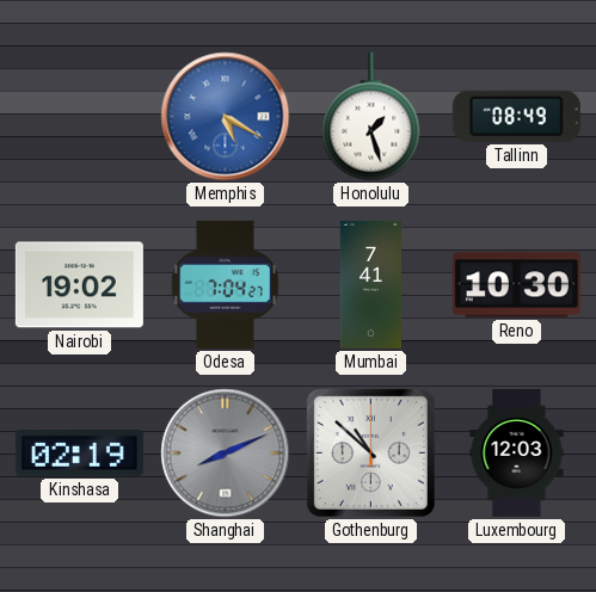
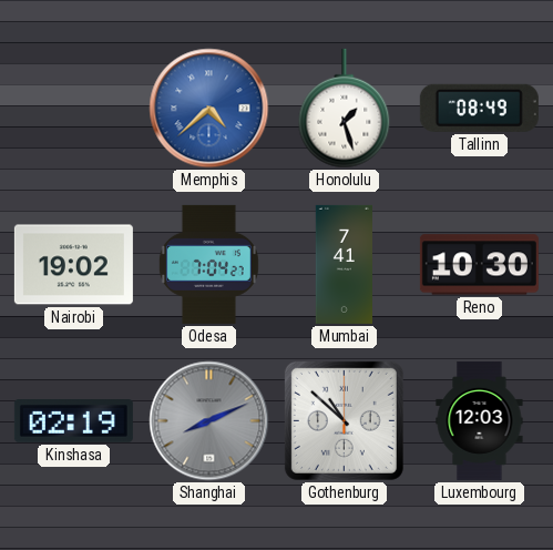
Memphis: 5:20 -> 4:38 (209, 109)
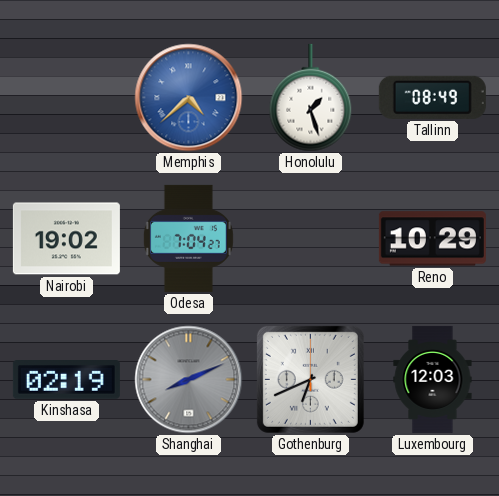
Mumbai: 7:41 -> none (344, 264)
Reno: 10:30 -> 10:29 (432, 239)
Gothenburg: 10:52 -> 6:41 (310, 379)
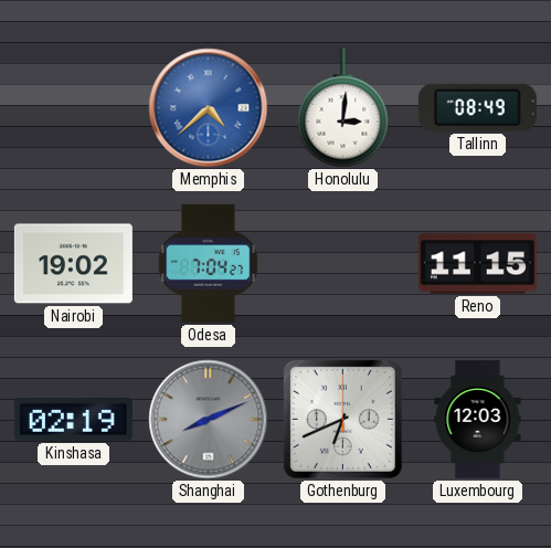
Honolulu: 1:27 -> 3:01 (343, 108)
Reno: 10:29 -> 11:15 (477, 264)
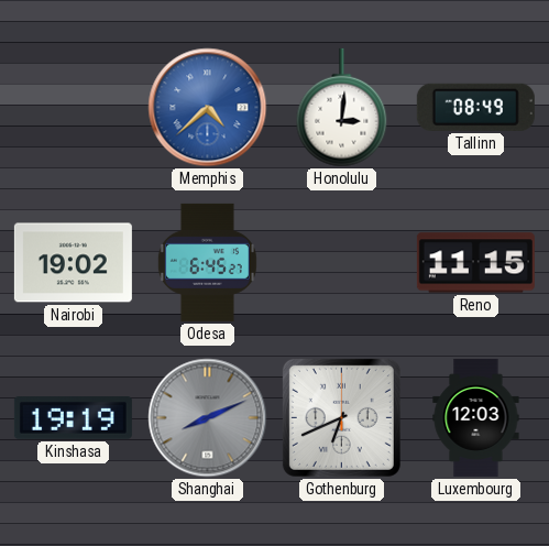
Odesa: 7:04 -> 6:45 (207, 262)
Kinshasa: 02:19 -> 19:19 (73, 418)
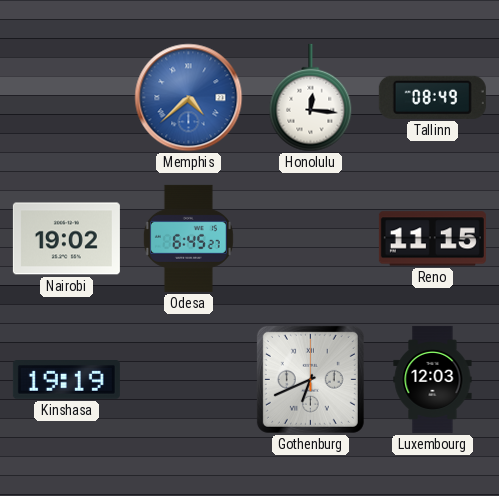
Honolulu: 3:01 -> 12:16 (311, 98)
Shanghai: 8:11 -> none (208, 418)
